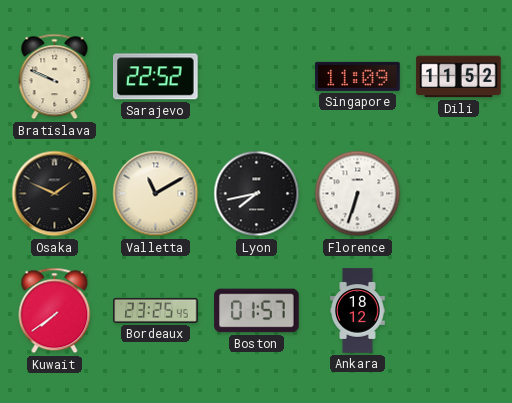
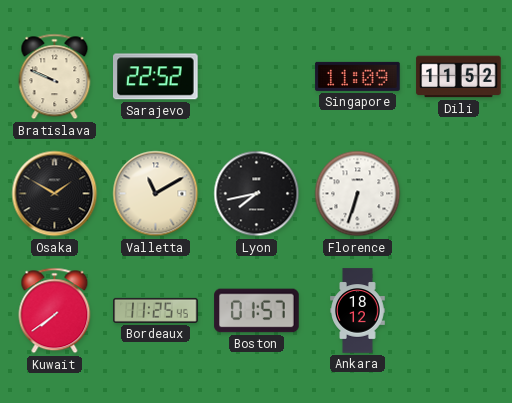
Osaka: 1:49 -> 1:50 (55, 194)
Bordeaux: 23:25 -> 11:25 (156, 310)
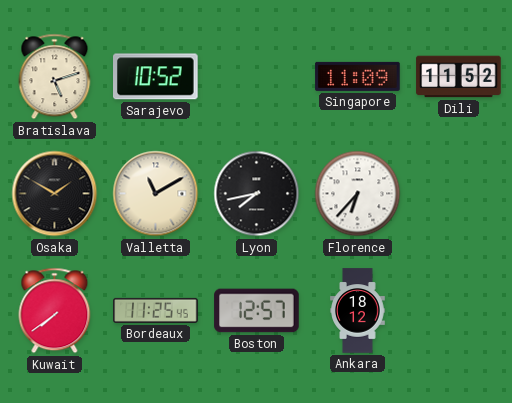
Bratislava: 9:49 -> 5:12 (55, 77)
Sarajevo: 22:52 -> 10:52 (156, 77)
Florence: 6:33 -> 6:37 (358, 194)
Boston: 01:57 -> 12:57 (257, 311)
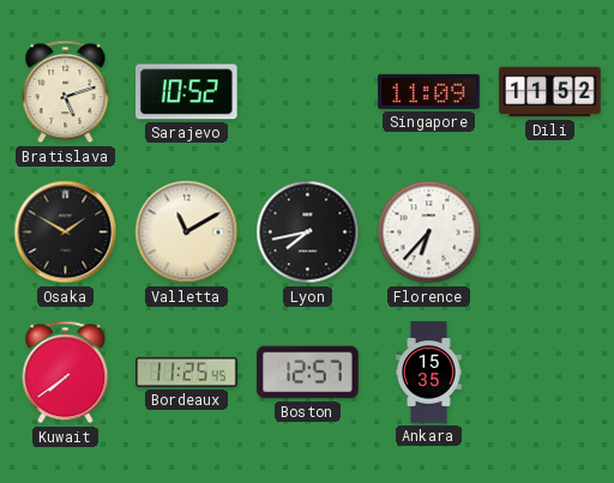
Ankara: 18:12 -> 15:35 (429, 373)
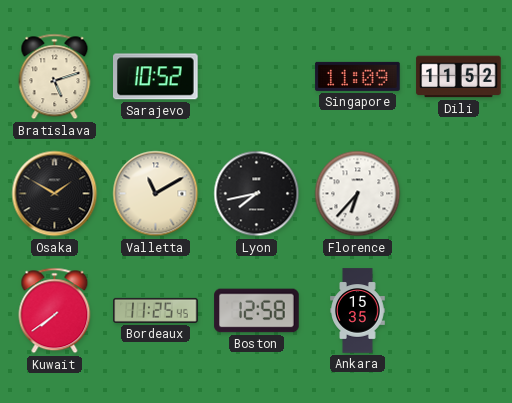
Boston: 12:57 -> 12:58 (257, 311)
